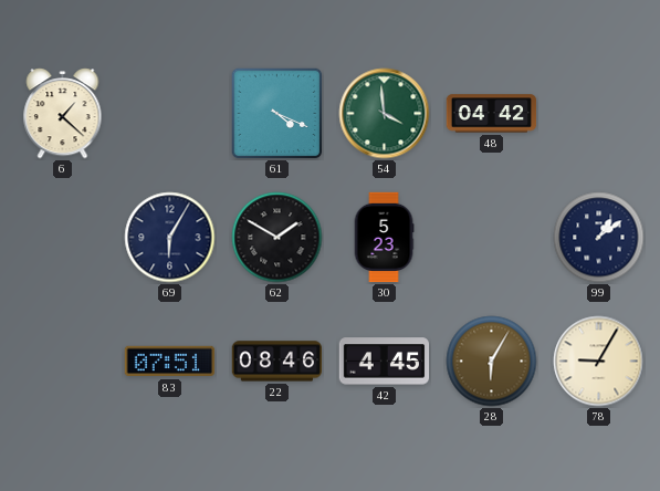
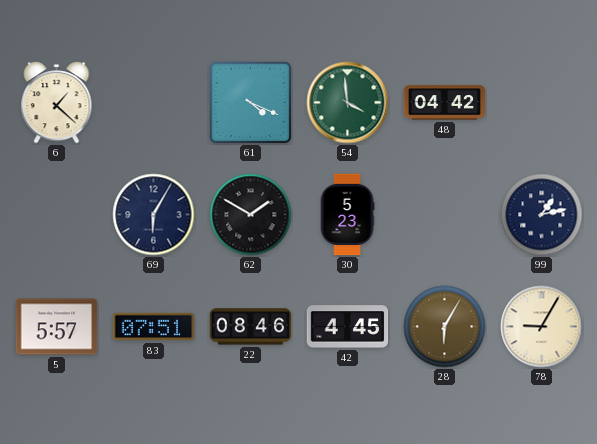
99: 1:09 -> 1:13 (542, 215)
5: none -> 5:57 (57, 327)
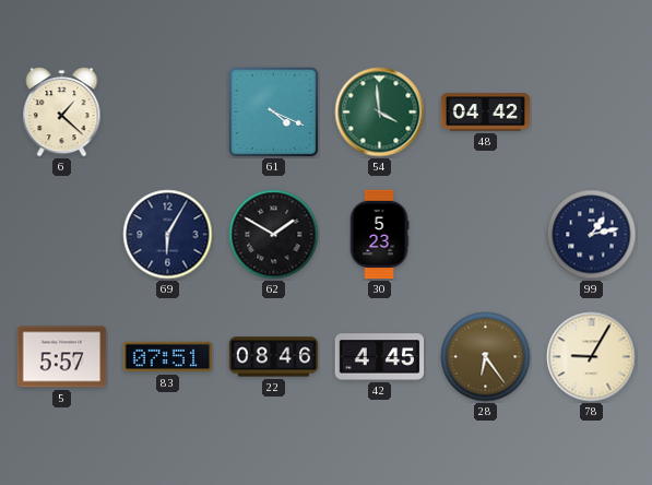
28: 6:05 -> 6:24 (486, 357)
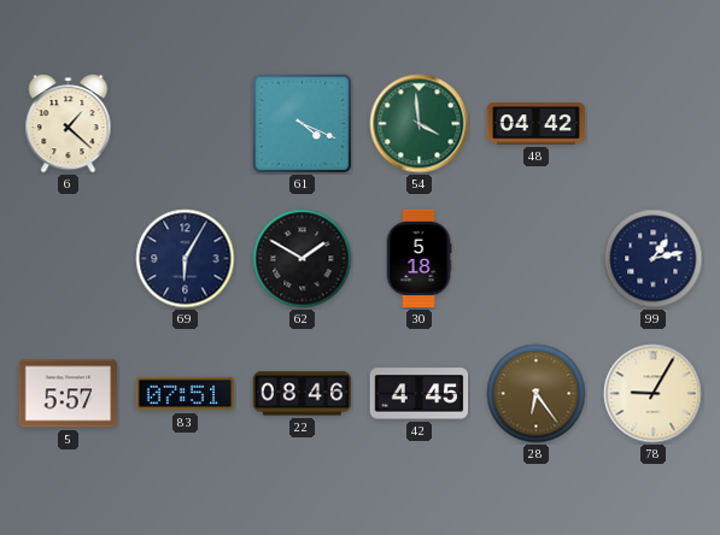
30: 5:23 -> 5:18 (418, 259)
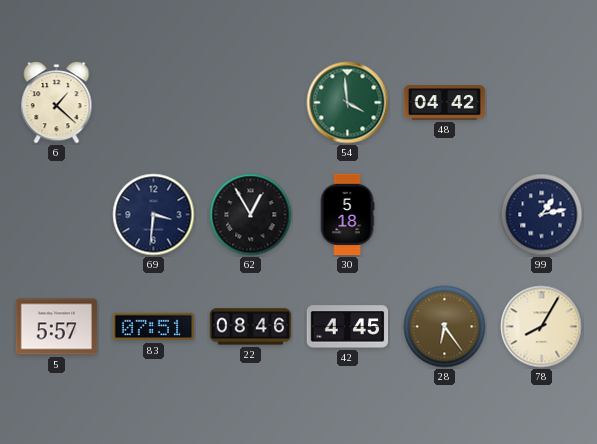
61: 4:19 -> none (303, 124)
69: 6:05 -> 3:31 (154, 215)
62: 1:50 -> 12:55 (251, 215)
78: 9:05 -> 8:05 (542, 327)
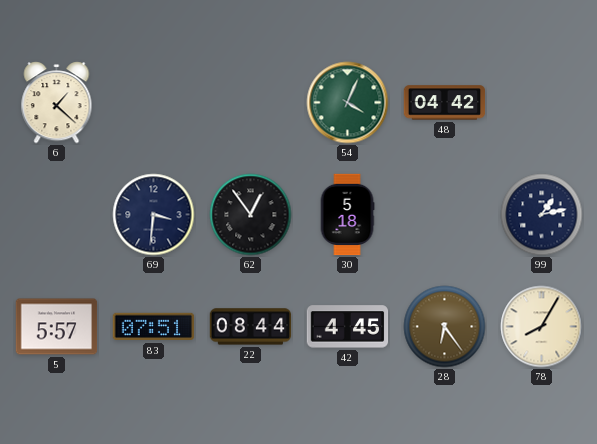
54: 3:59 -> 4:04 (348, 103)
62: 12:55 -> 12:54 (251, 215)
22: 08:46 -> 08:44 (251, 327)
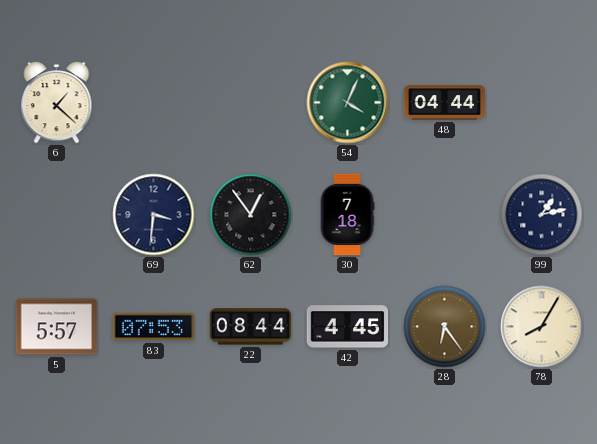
48: 04:42 -> 04:44 (445, 103)
30: 5:18 -> 7:18 (347, 215)
83: 07:51 -> 07:53 (154, 327)
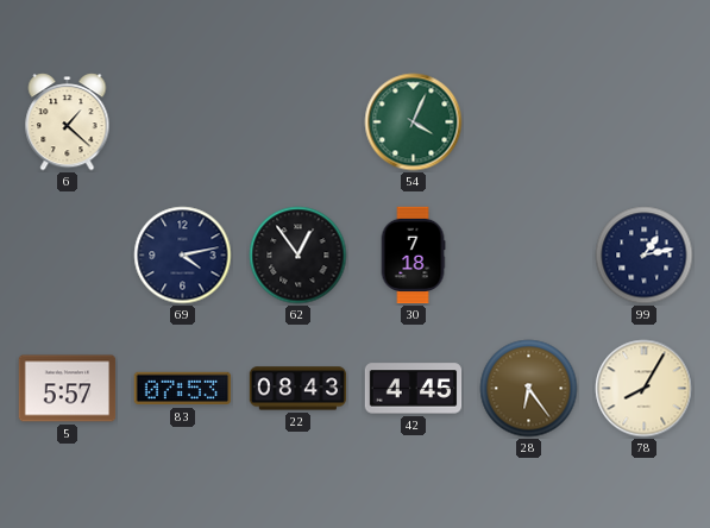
48: 04:44 -> none (445, 103)
69: 3:31 -> 4:13 (183, 256)
22: 08:44 -> 08:43 (299, 389)
